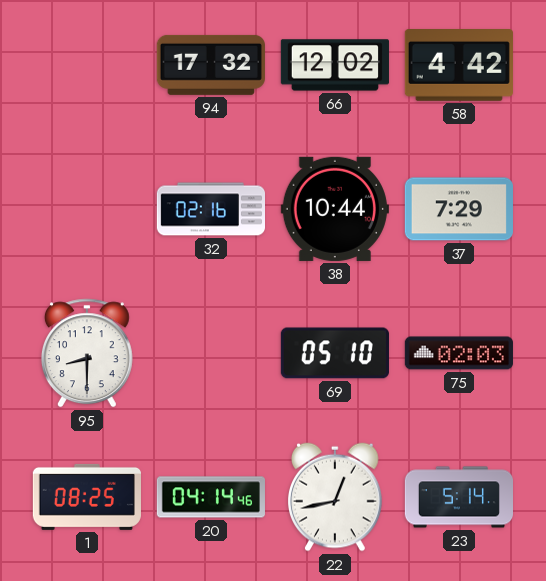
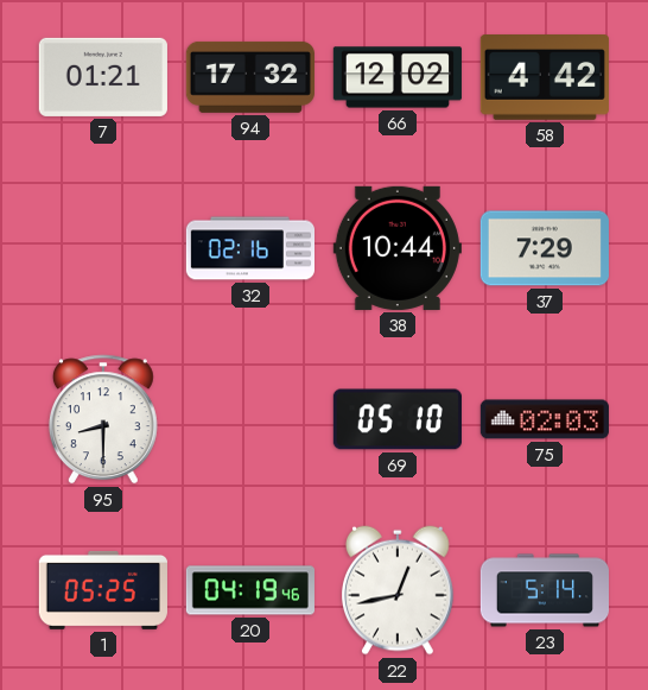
7: none -> 01:21 (103, 77)
1: 08:25 -> 05:25 (103, 590)
20: 04:14 -> 04:19 (249, 590)
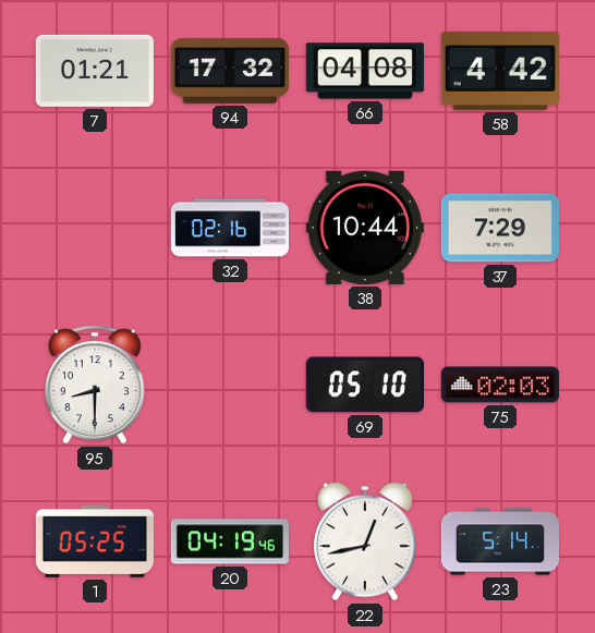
66: 12:02 -> 04:08 (365, 71)
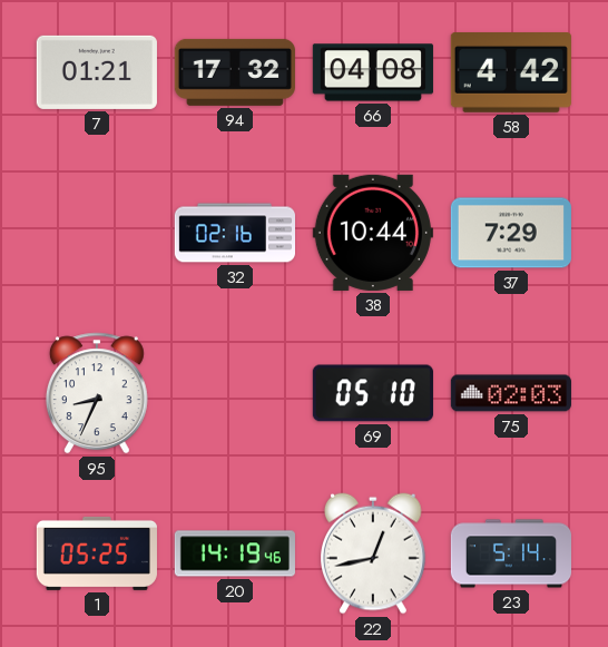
95: 8:30 -> 8:34 (97, 393)
20: 04:19 -> 14:19 (234, 553)
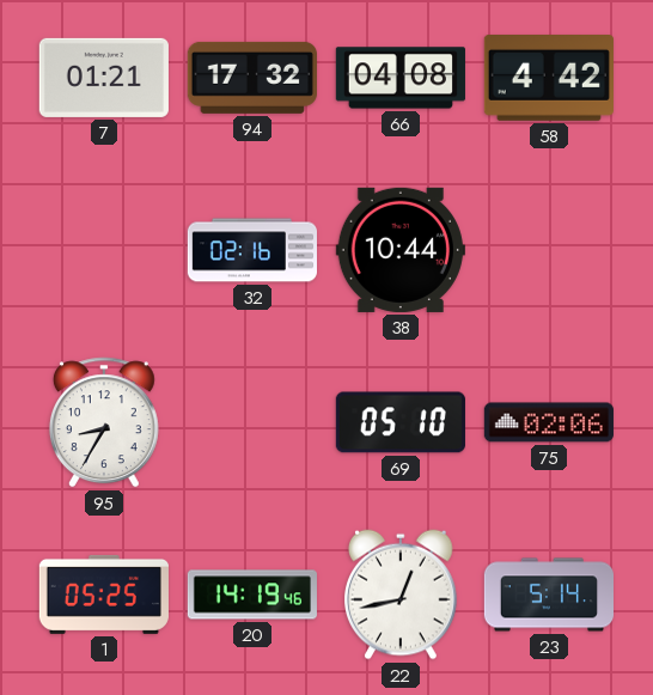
37: 7:29 -> none (511, 233)
95: 8:34 -> 8:35 (104, 422)
75: 02:03 -> 02:06 (549, 422)
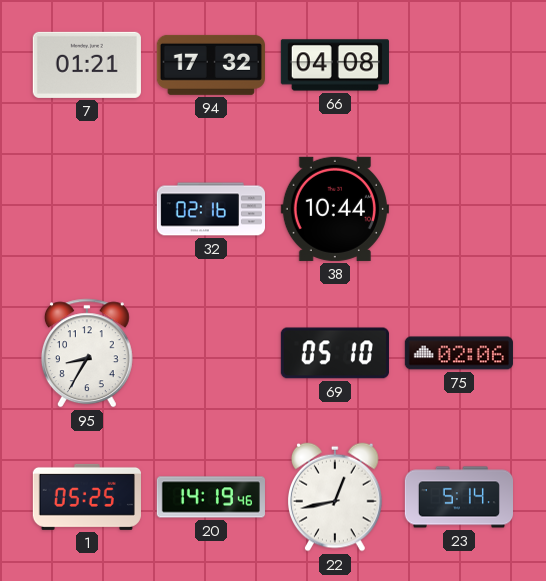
58: 4:42 -> none (549, 79)
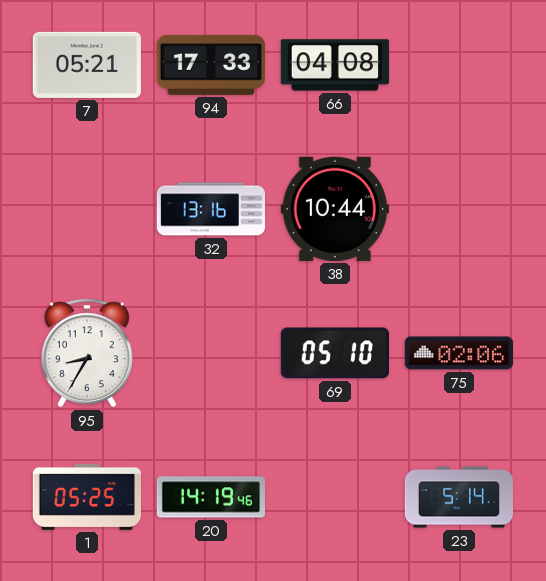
7: 01:21 -> 05:21 (87, 65)
94: 17:32 -> 17:33 (211, 65)
32: 02:16 -> 13:16 (210, 209)
22: 12:43 -> none (336, 497)
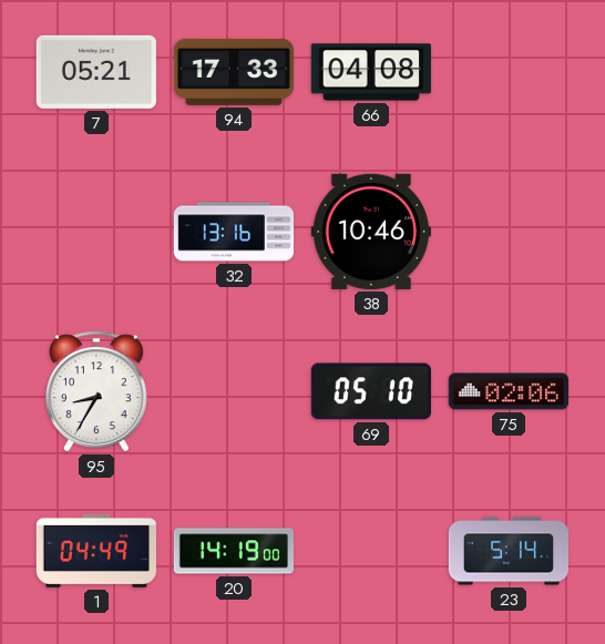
38: 10:44 -> 10:46 (371, 232)
1: 05:25 -> 04:49 (96, 551)
20: 14:19:46 -> 14:19:00 (233, 551)
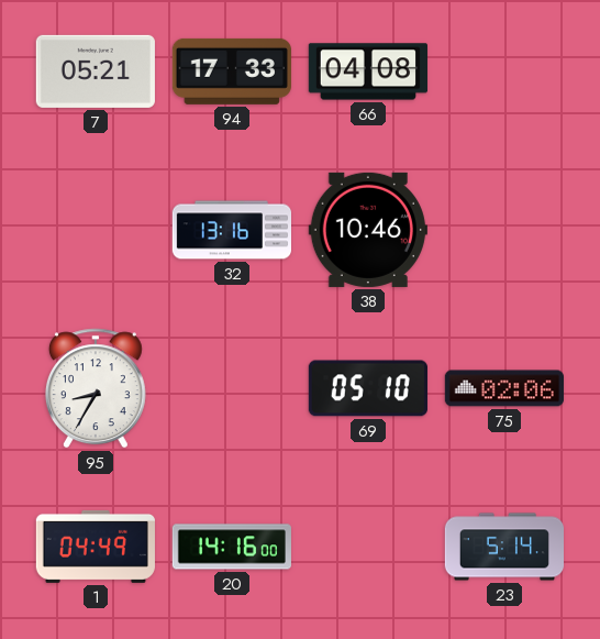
20: 14:19 -> 14:16 (231, 547)
